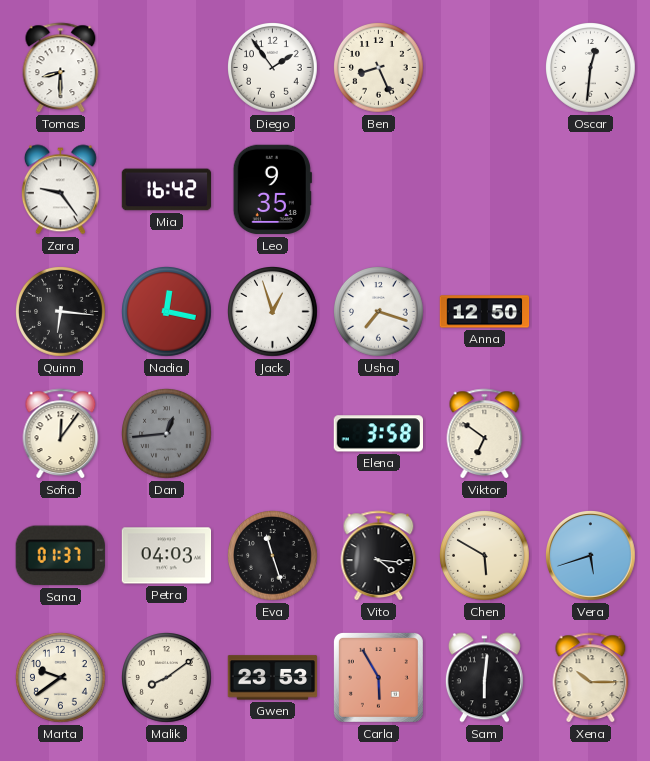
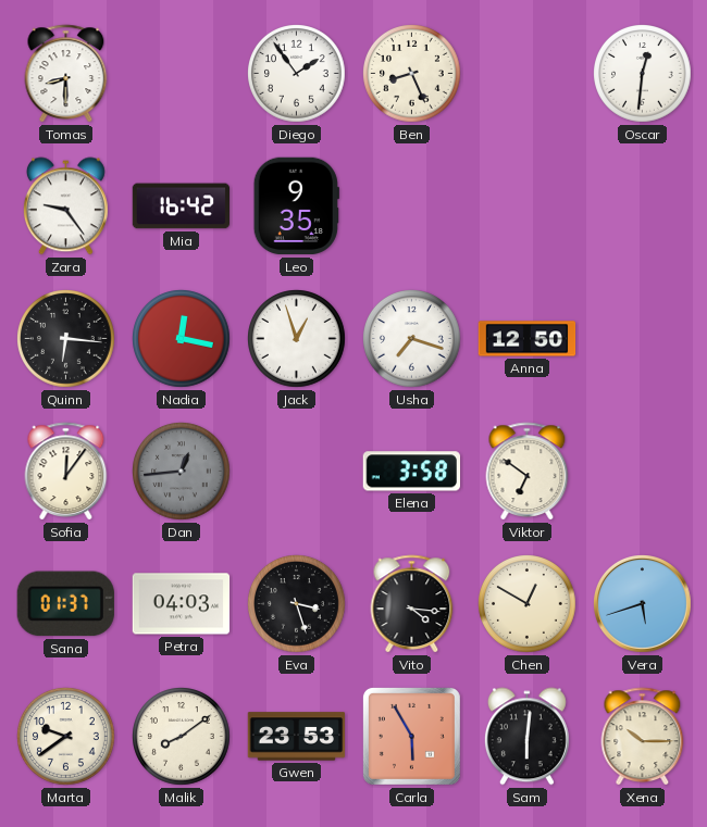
Eva: 11:27 -> 3:27 (297, 604)
Chen: 5:50 -> 12:50 (528, 604)
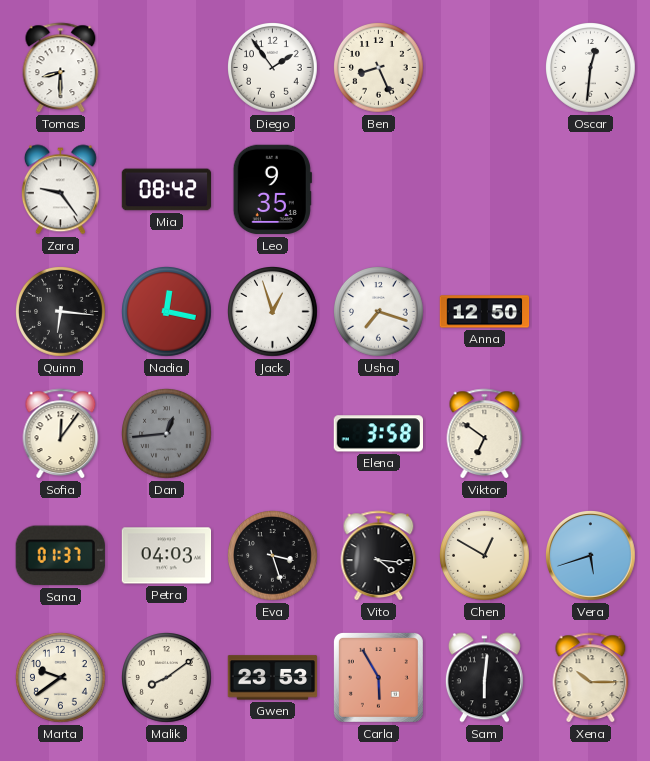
Mia: 16:42 -> 08:42 (167, 190)
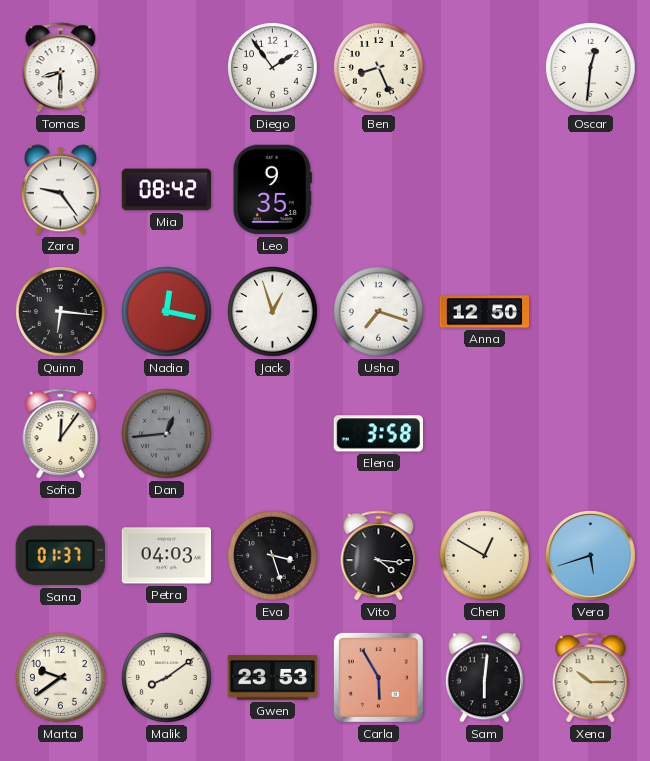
Viktor: 6:51 -> none (485, 434)
